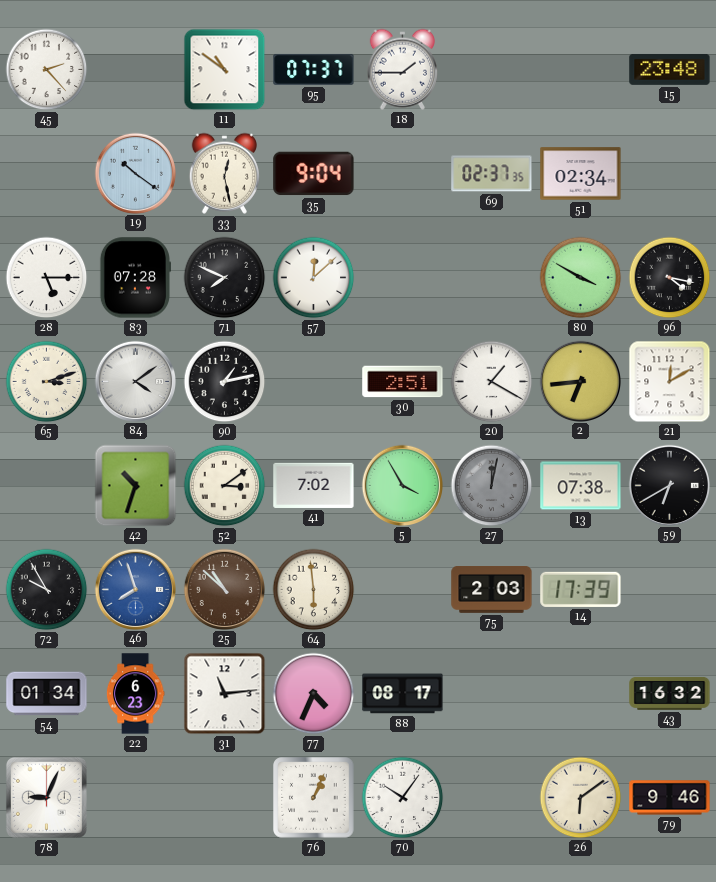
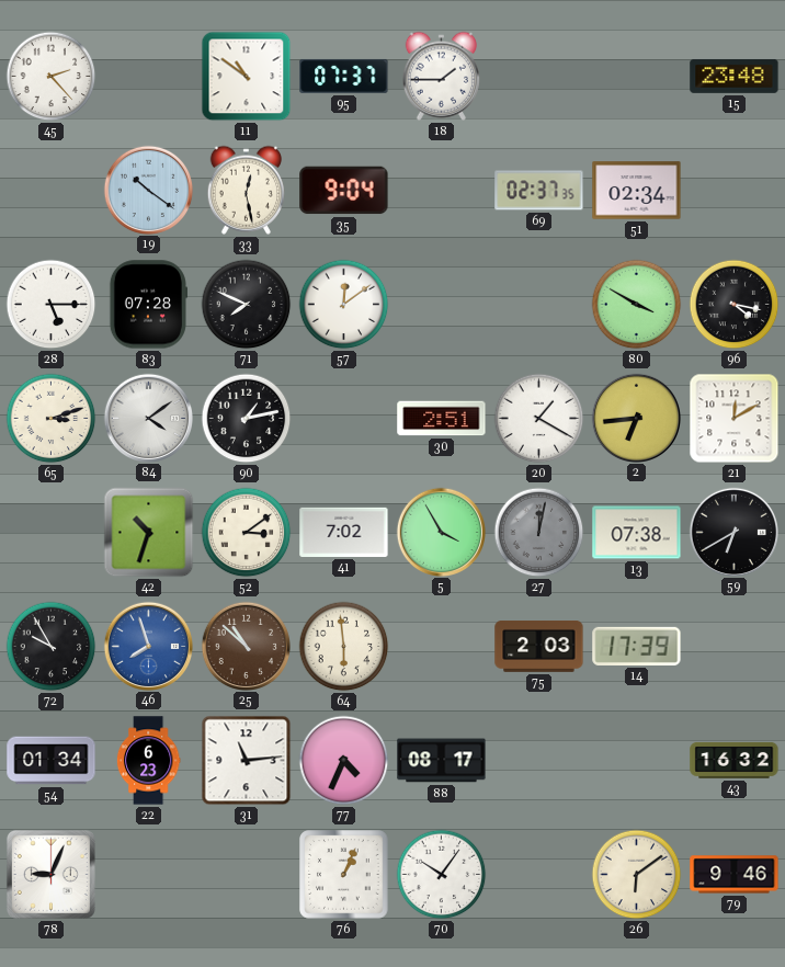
57: 12:08 -> 12:09 (344, 305)
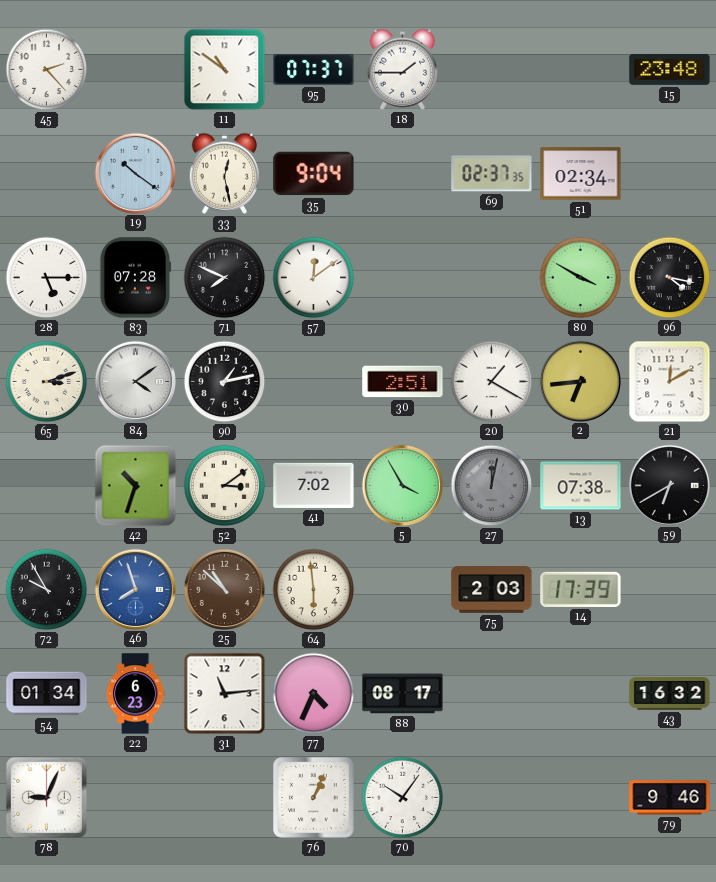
26: 6:09 -> none (637, 875)
